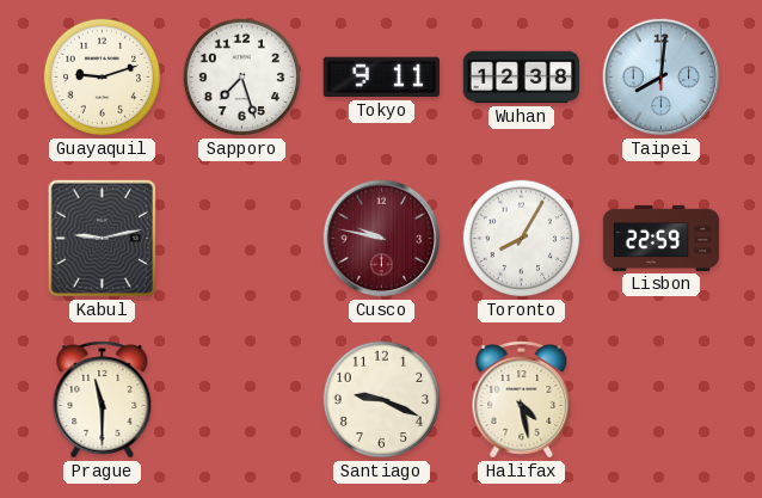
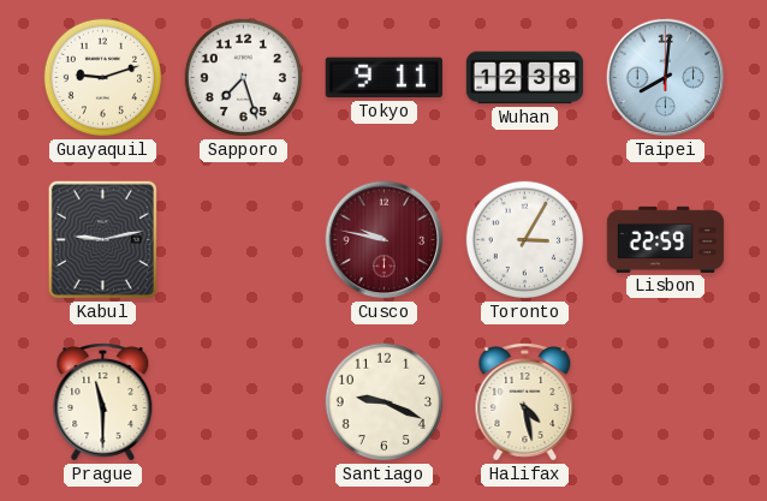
Toronto: 8:05 -> 3:05 (525, 240)
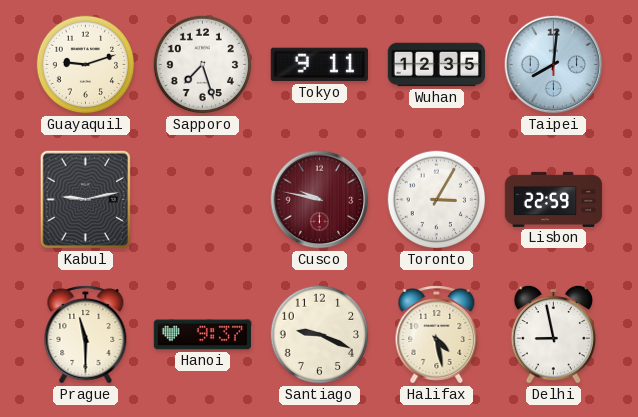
Wuhan: 12:38 -> 12:35 (437, 65)
Hanoi: none -> 9:37 (202, 335)
Delhi: none -> 8:58 (553, 334)
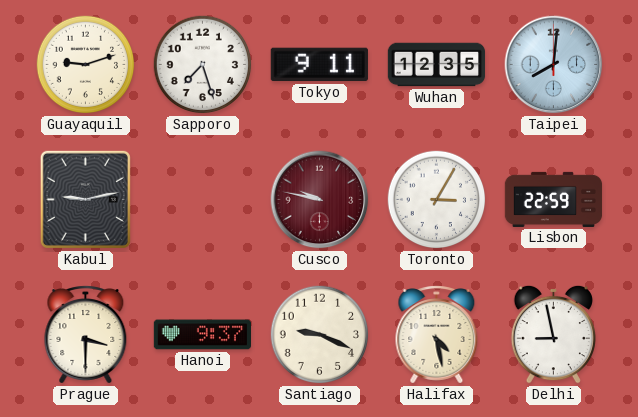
Prague: 11:30 -> 3:30 (86, 335)
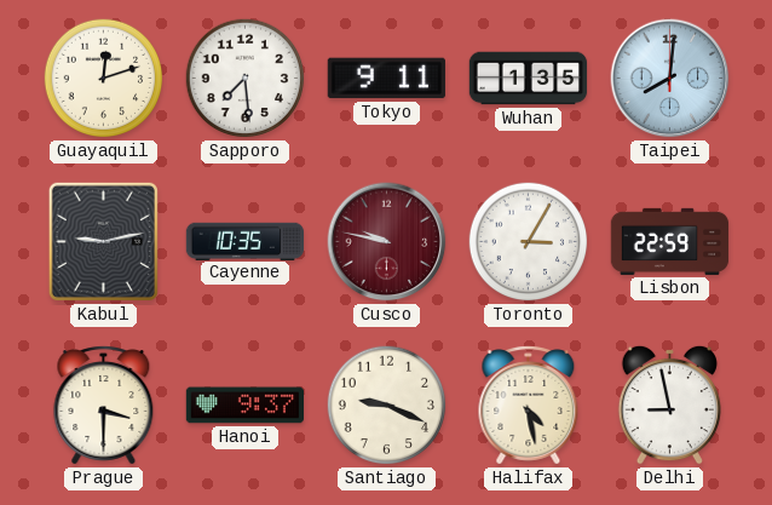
Guayaquil: 9:12 -> 12:12 (104, 79)
Sapporo: 7:27 -> 7:29 (246, 79)
Wuhan: 12:35 -> 1:35 (529, 79)
Cayenne: none -> 10:35 (244, 241)
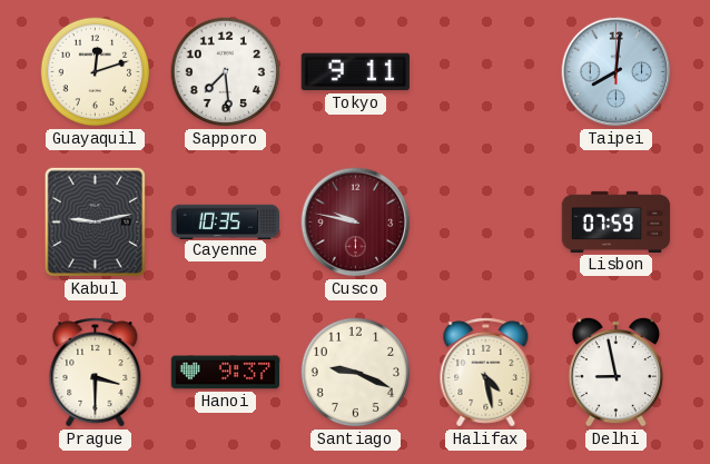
Wuhan: 1:35 -> none (529, 79)
Toronto: 3:05 -> none (529, 242)
Lisbon: 22:59 -> 07:59 (617, 221)
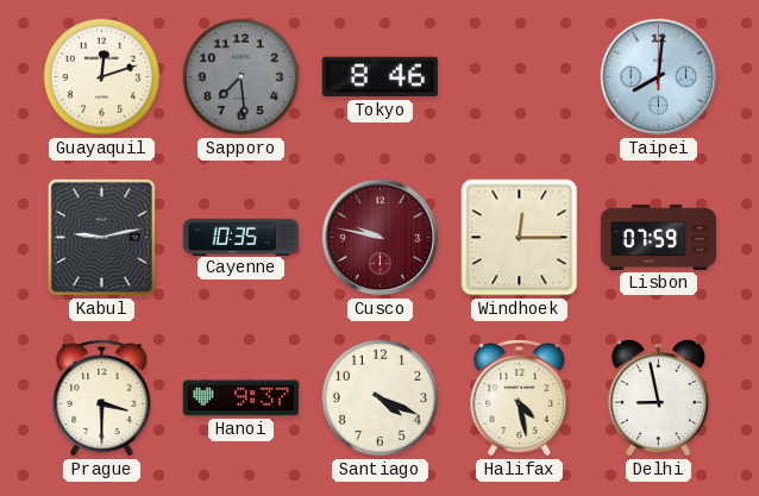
Sapporo dial: white -> grey (241, 77)
Tokyo: 9:11 -> 8:46 (379, 77)
Windhoek: none -> 12:15 (520, 238)
Santiago: 9:19 -> 4:19 (381, 398)
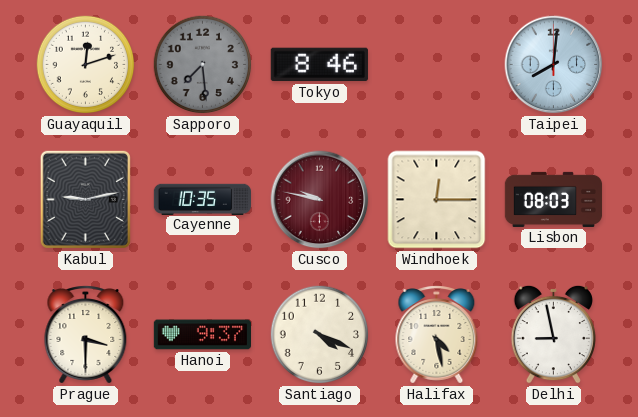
Lisbon: 07:59 -> 08:03 (554, 199)
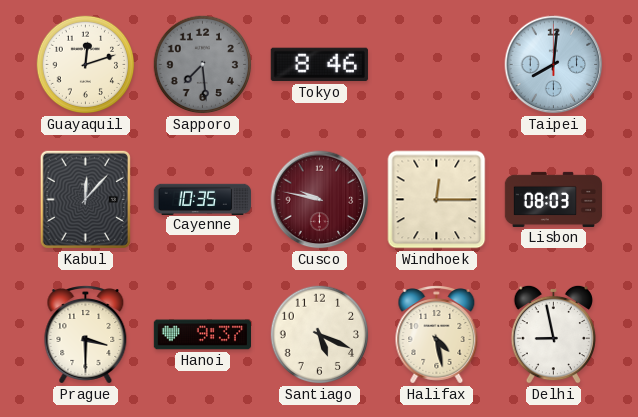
Kabul: 9:13 -> 12:07 (85, 199)
Santiago: 4:19 -> 5:19 (320, 335)
